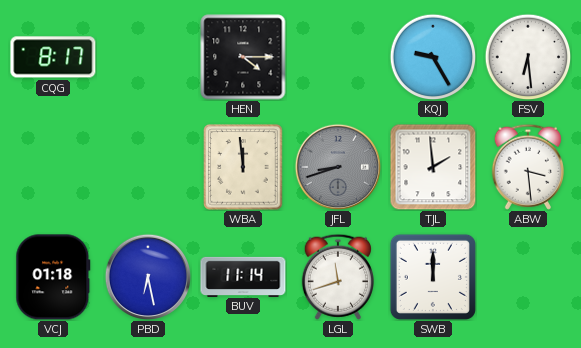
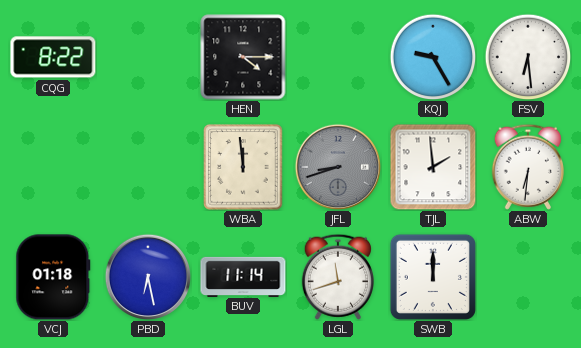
CQG: 8:17 -> 8:22 (53, 57)
ABW: 3:29 -> 6:31 (528, 167)
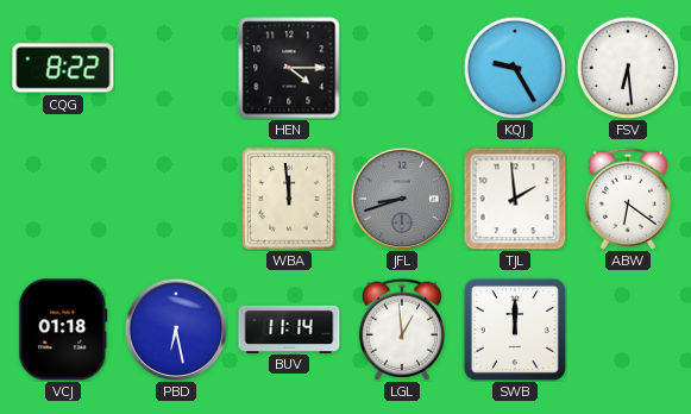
ABW: 6:31 -> 6:21 (628, 199)
LGL: 11:42 -> 12:59 (402, 330)
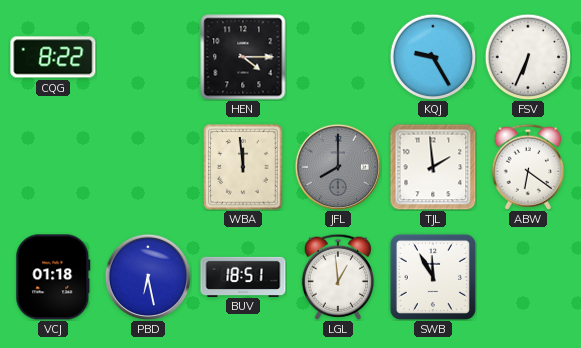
FSV: 6:29 -> 6:34 (528, 57)
JFL: 8:42 -> 8:00 (337, 166)
BUV: 11:14 -> 18:51 (243, 276)
SWB: 12:00 -> 11:55 (433, 277)
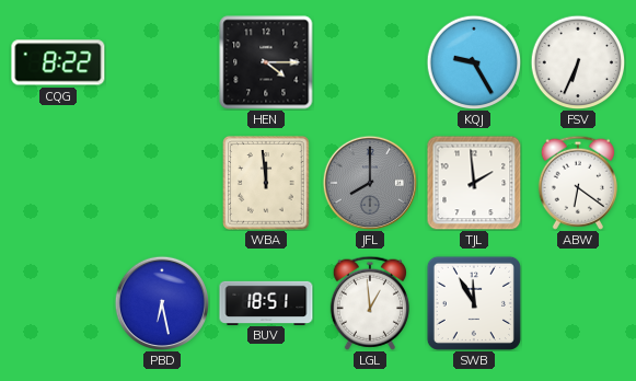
VCJ: 01:18 -> none (53, 277)
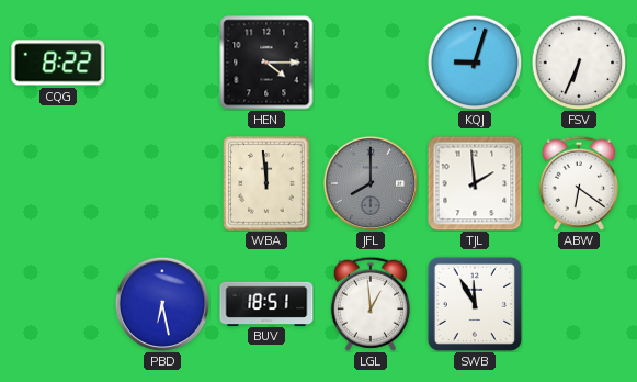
KQJ: 9:25 -> 9:03 (475, 63)
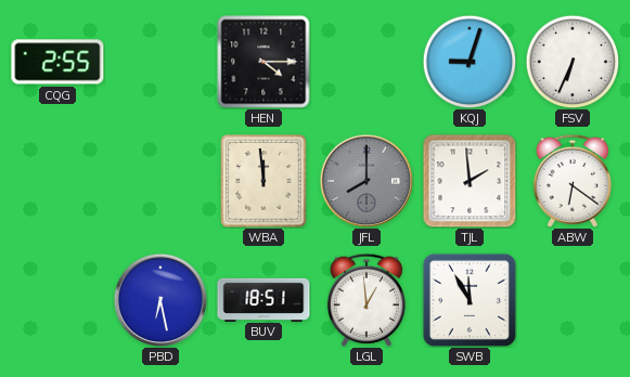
CQG: 8:22 -> 2:55 (57, 62)
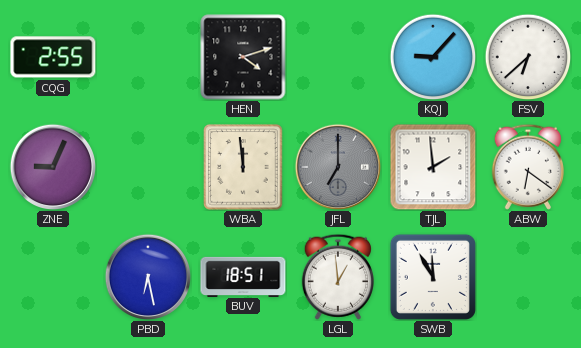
HEN: 4:15 -> 4:12 (243, 57)
KQJ: 9:03 -> 9:07 (433, 57)
FSV: 6:34 -> 6:38 (528, 57)
ZNE: none -> 9:04 (52, 166)
JFL: 8:00 -> 7:00 (337, 166)
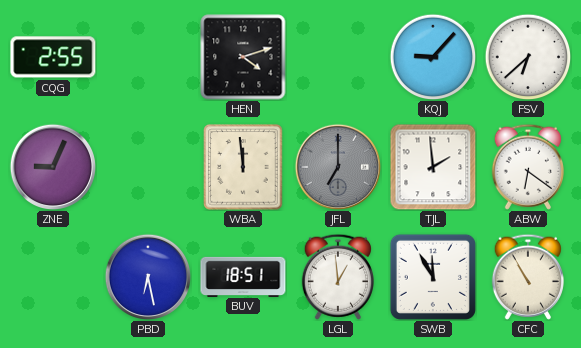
CFC: none -> 10:55 (528, 277)
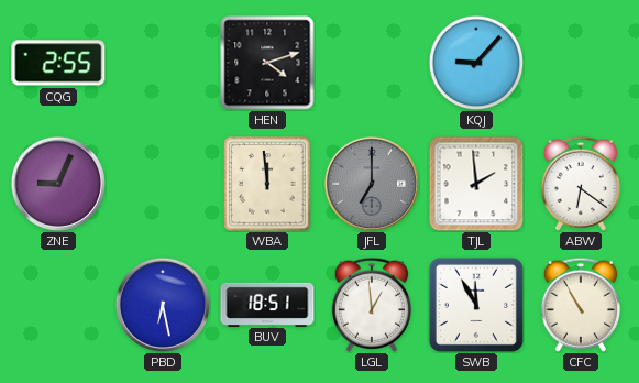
FSV: 6:38 -> none (528, 57)
